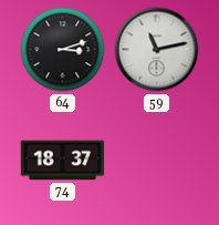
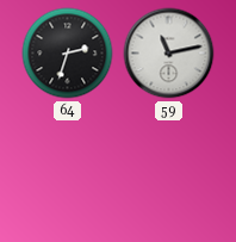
64: 3:12 -> 2:33 (68, 54)
74: 18:37 -> none (63, 161)
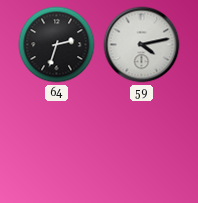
59: 11:13 -> 4:13 (142, 45)
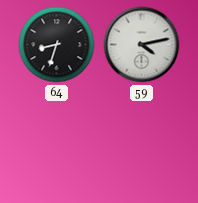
64: 2:33 -> 8:33 (57, 45)
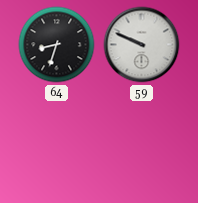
59: 4:13 -> 9:49 (142, 45)
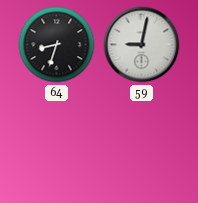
59: 9:49 -> 9:02 (142, 45)
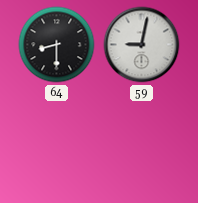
64: 8:33 -> 8:30 (57, 45)
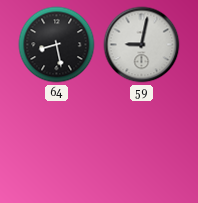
64: 8:30 -> 8:28 (57, 45)
